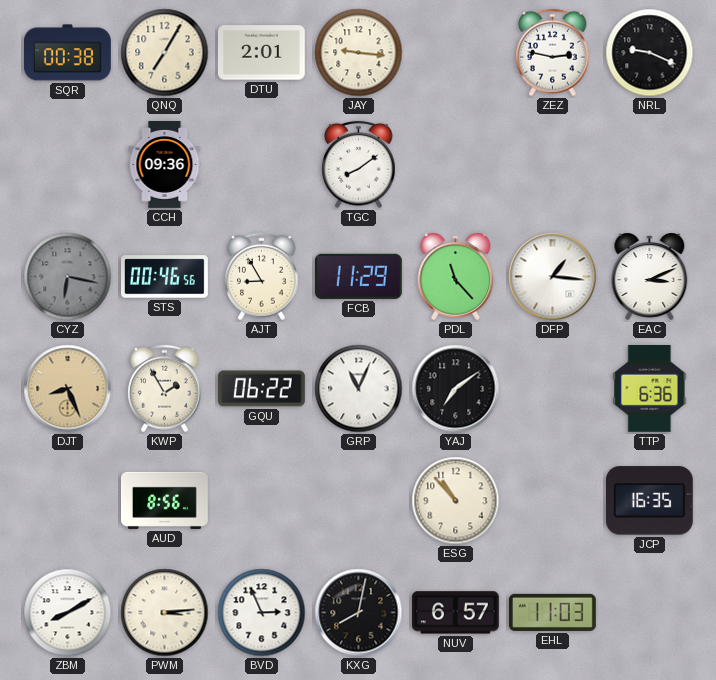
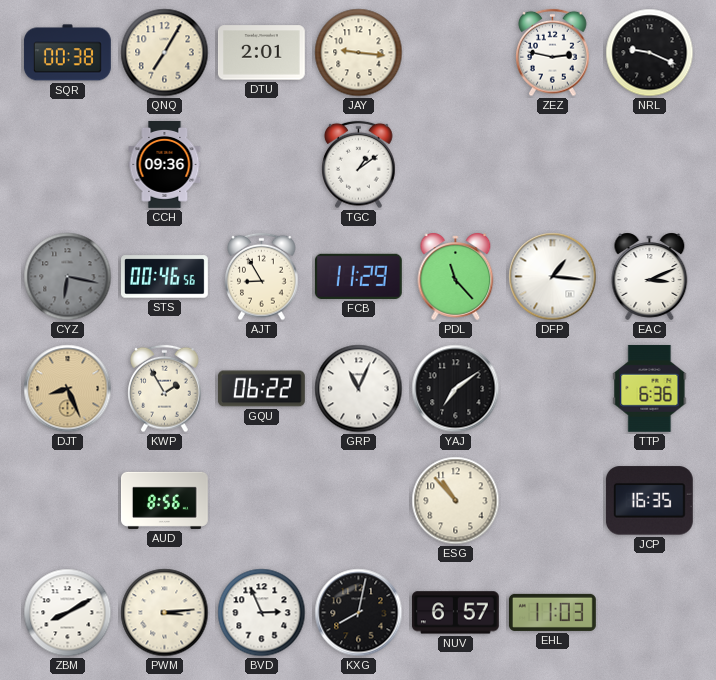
TGC: 8:09 -> 1:09 (359, 165)
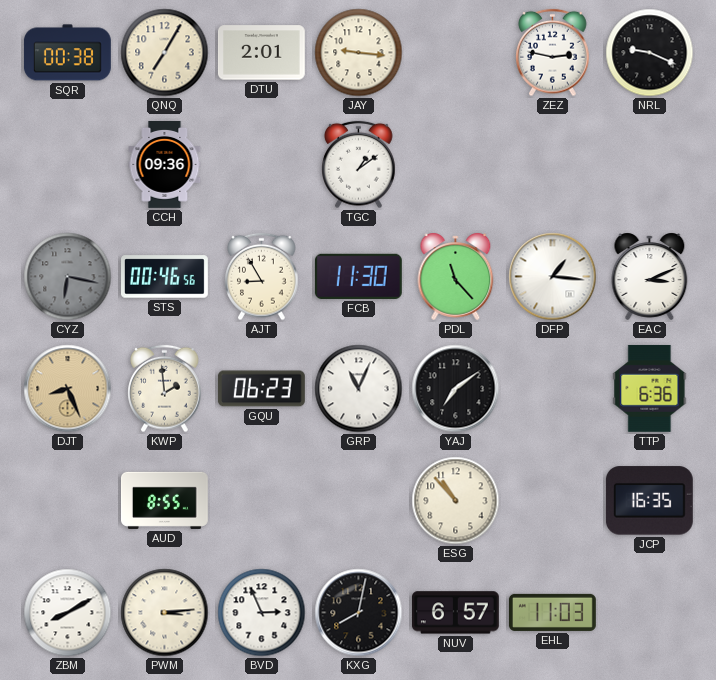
FCB: 11:29 -> 11:30 (358, 276)
KWP: 1:55 -> 1:59 (165, 389)
GQU: 06:22 -> 06:23 (261, 389)
AUD: 8:56 -> 8:55 (165, 500)
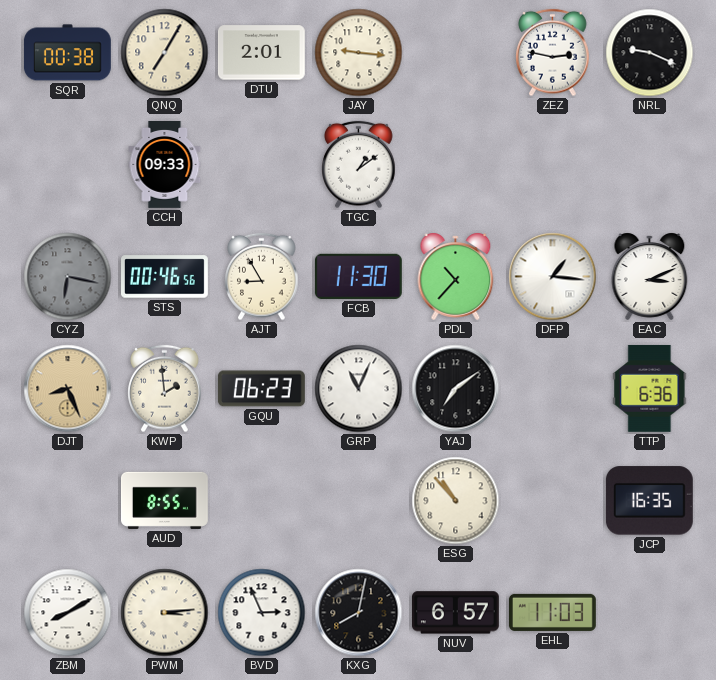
CCH: 09:36 -> 09:33 (165, 165)
PDL: 11:23 -> 10:37 (456, 276)
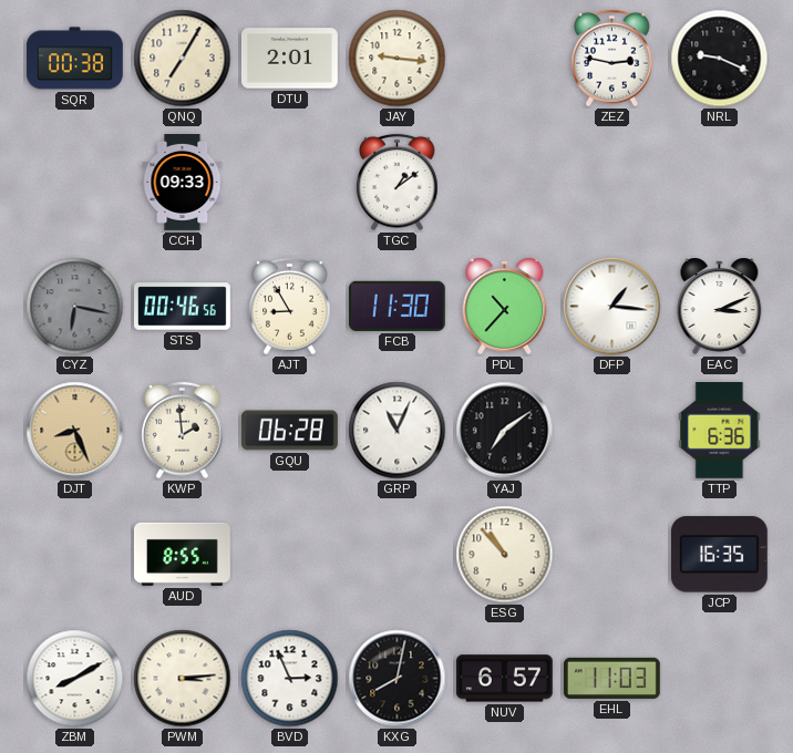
GQU: 06:23 -> 06:28 (289, 431)
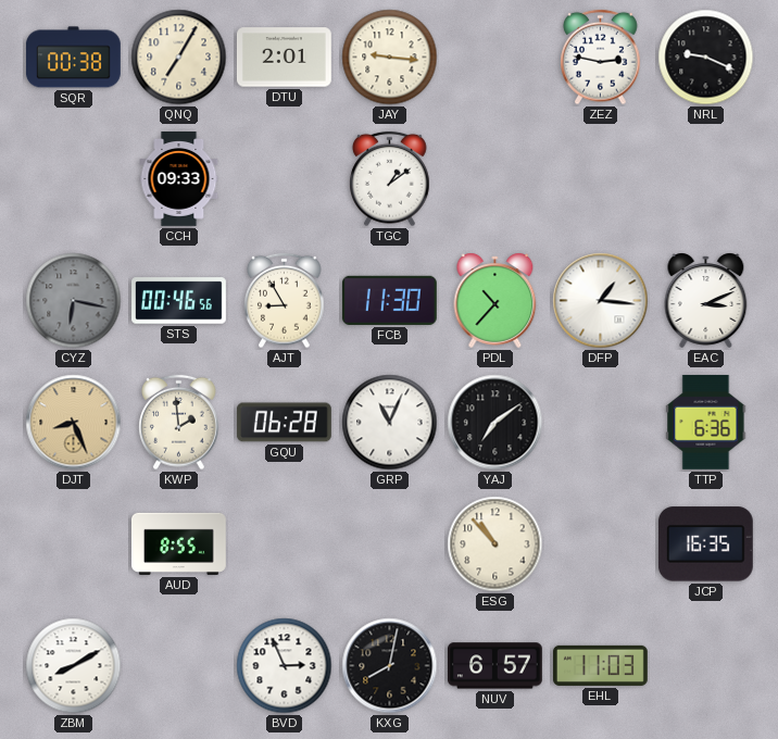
PWM: 3:14 -> none (183, 679)
